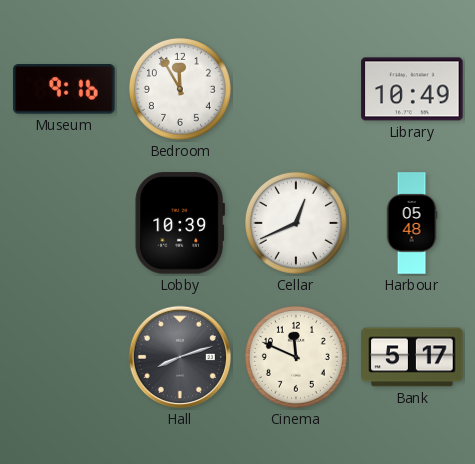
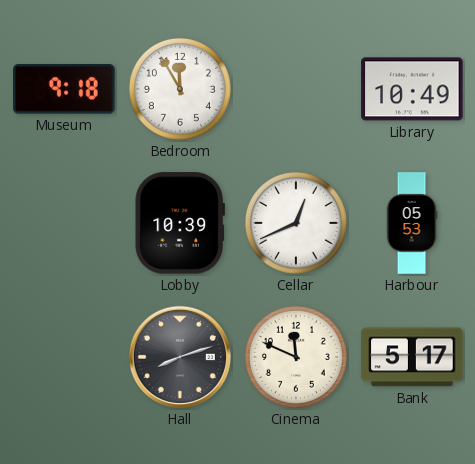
Museum: 9:16 -> 9:18 (64, 89)
Harbour: 05:48 -> 05:53 (412, 223)
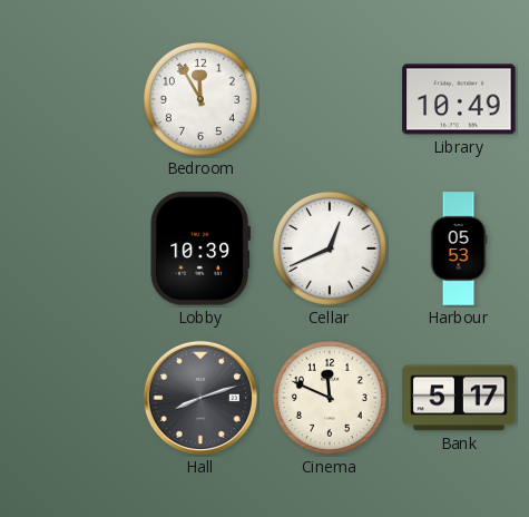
Museum: 9:18 -> none (64, 89)
